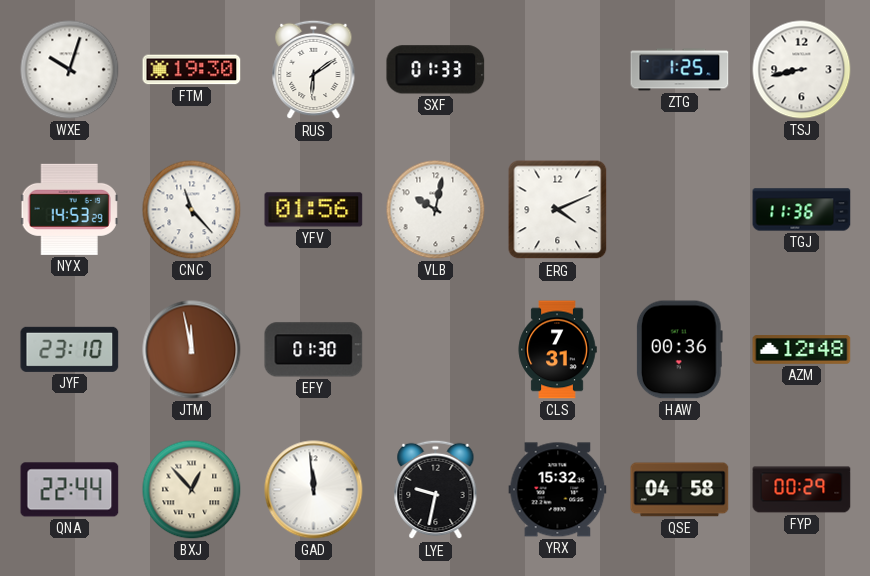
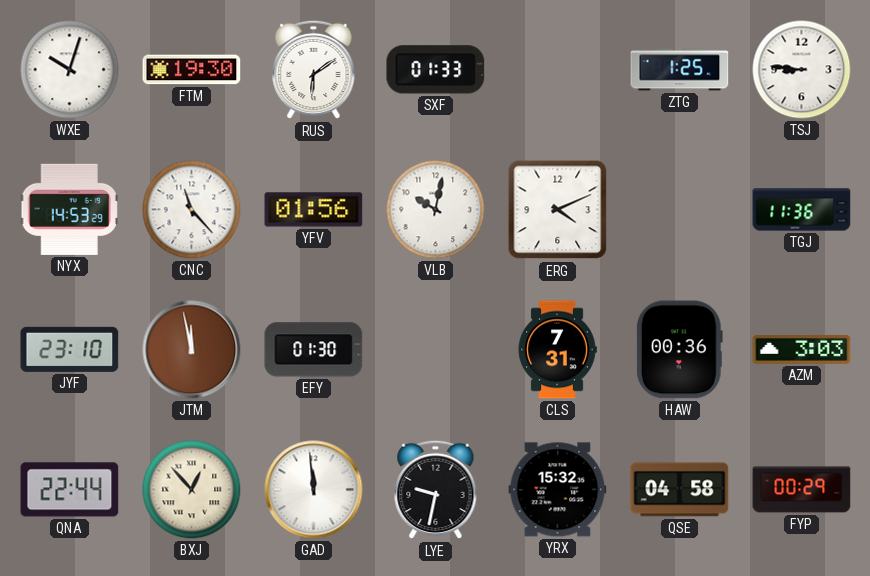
TSJ: 8:43 -> 8:46 (802, 70)
AZM: 12:48 -> 3:03 (802, 350)
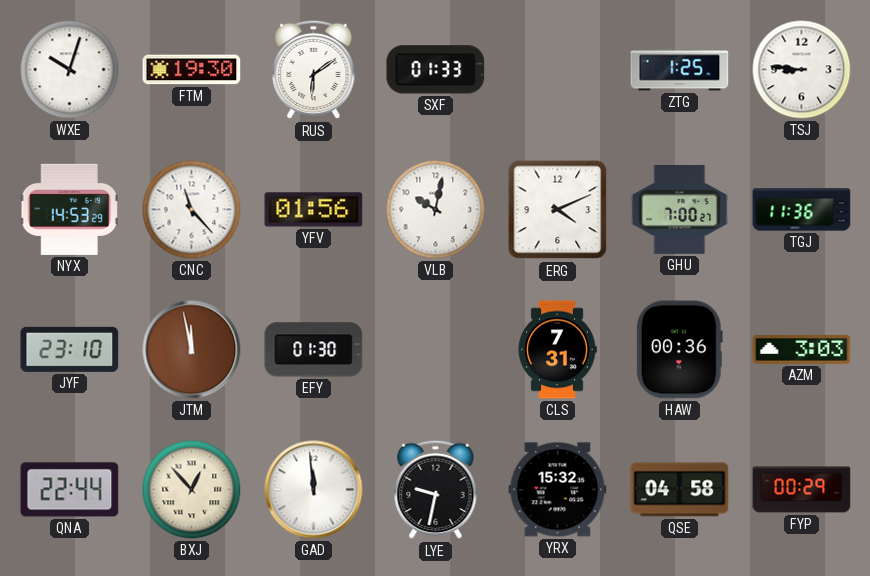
GHU: none -> 7:00 (680, 209)
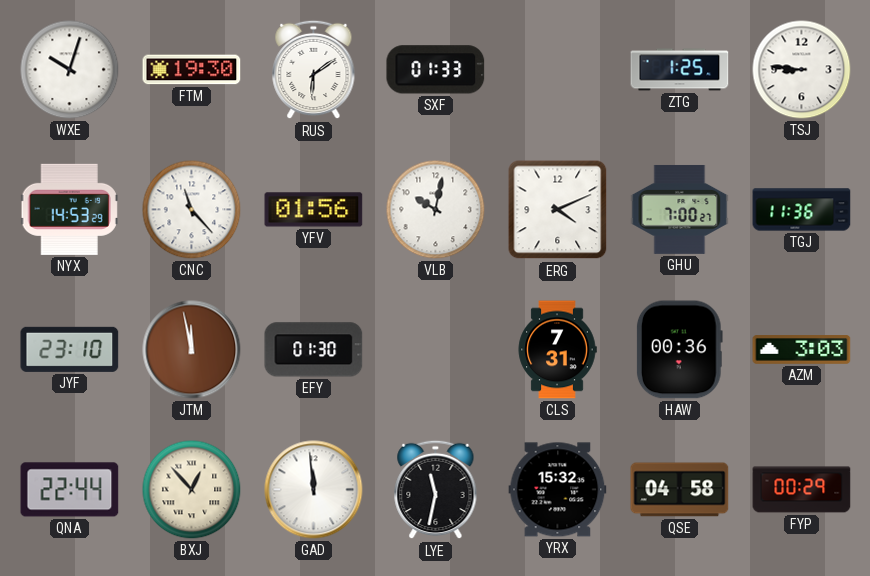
LYE: 9:32 -> 11:32 (436, 490)
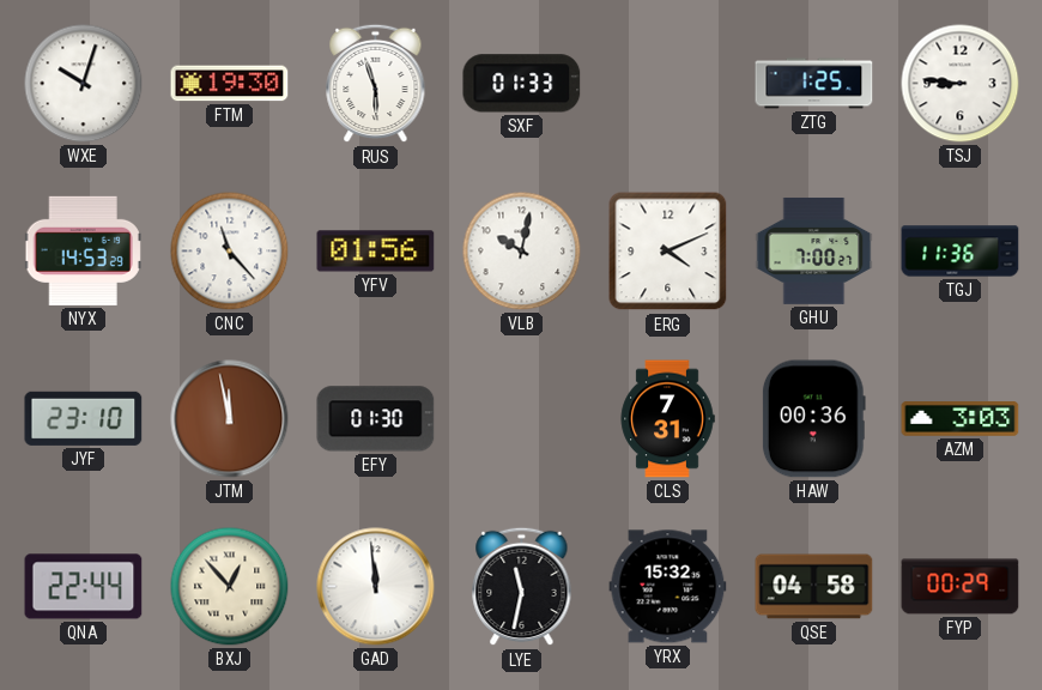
RUS: 6:09 -> 5:57 (376, 84)
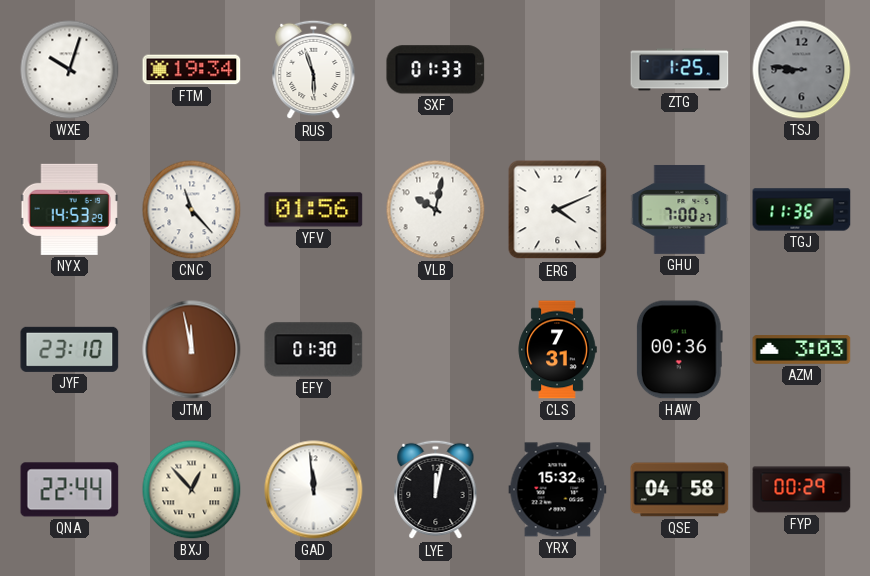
FTM: 19:30 -> 19:34 (192, 70)
TSJ dial: white -> grey (802, 70)
LYE: 11:32 -> 12:02 (436, 490)
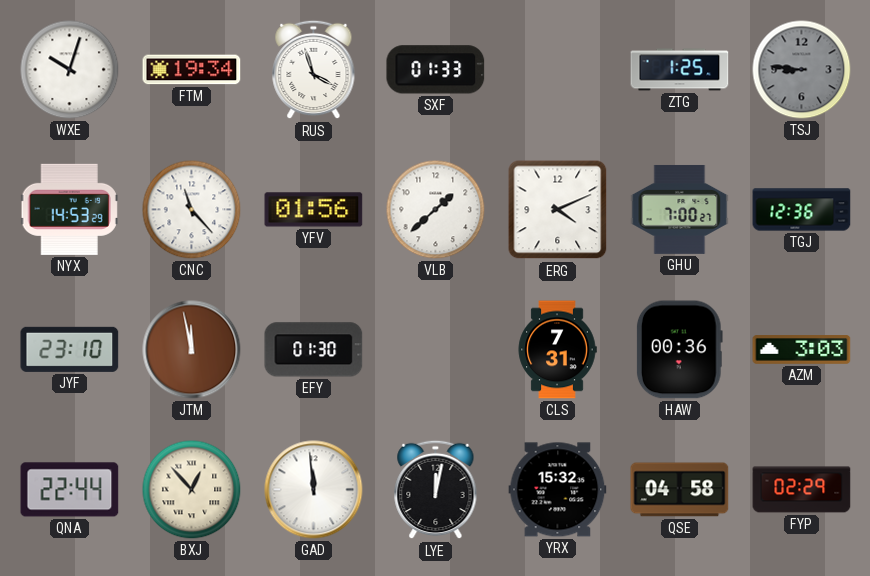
RUS: 5:57 -> 3:57 (314, 70)
VLB: 10:02 -> 1:38 (436, 210)
TGJ: 11:36 -> 12:36 (802, 210)
FYP: 00:29 -> 02:29 (802, 490)
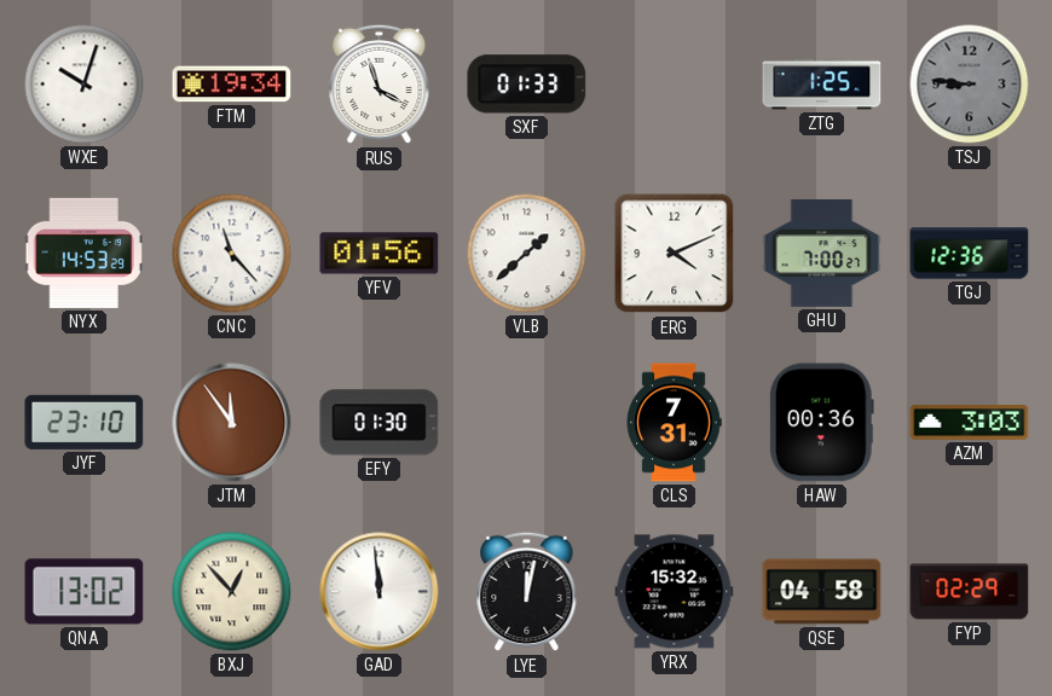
JTM: 11:58 -> 11:54 (232, 423)
QNA: 22:44 -> 13:02 (85, 592)
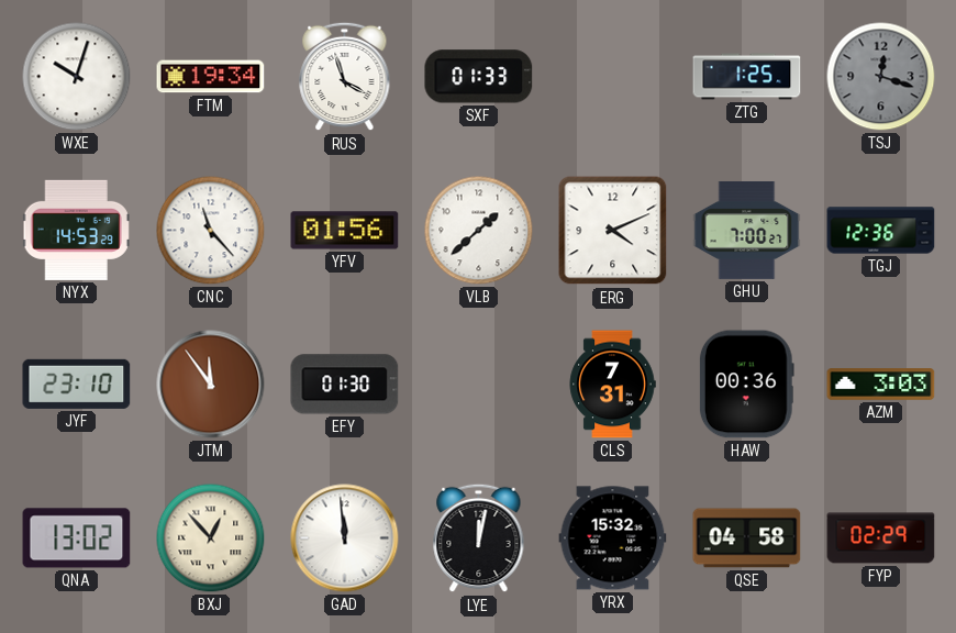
TSJ: 8:46 -> 12:18 (881, 77)
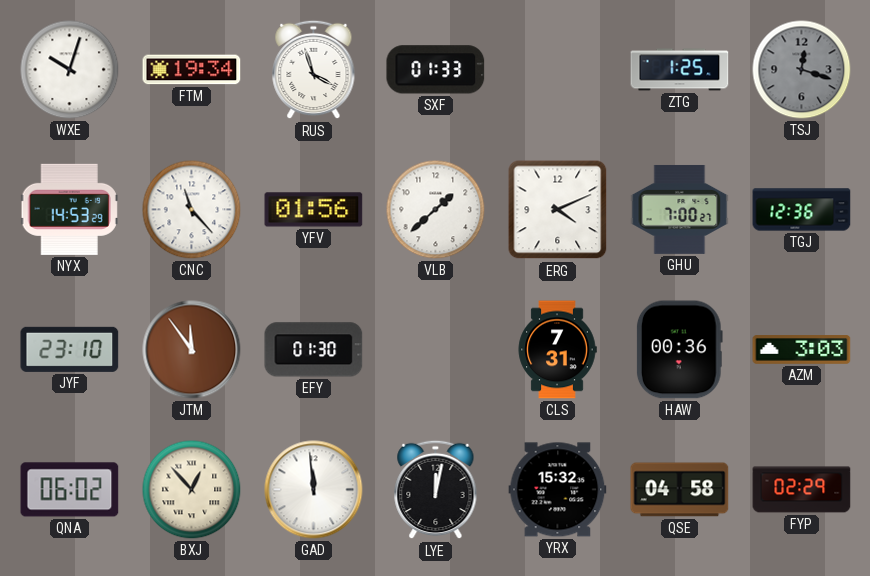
QNA: 13:02 -> 06:02 (70, 490)
